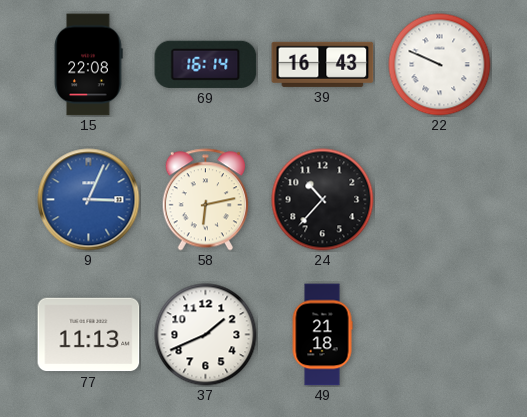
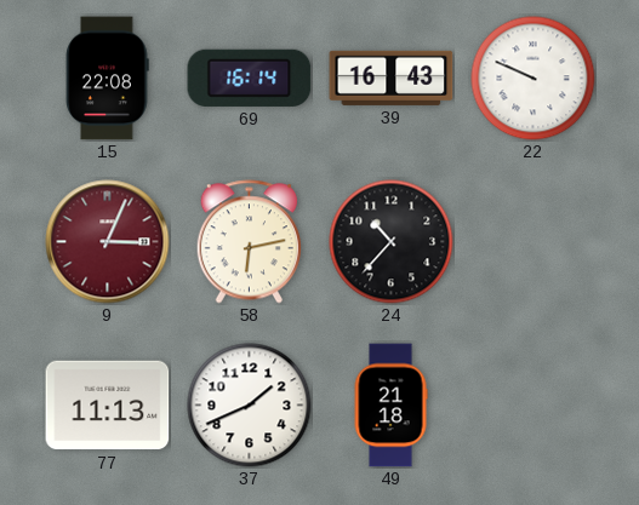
9 dial: blue -> burgundy (108, 242)
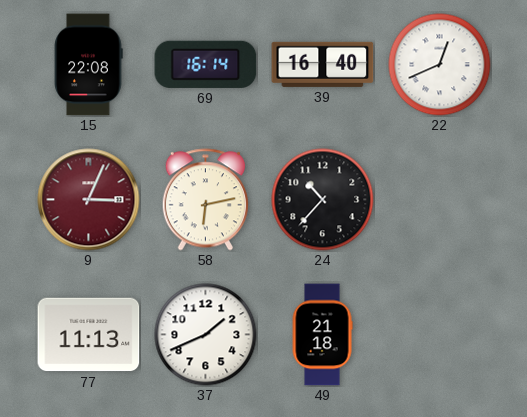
39: 16:43 -> 16:40 (323, 64)
22: 9:49 -> 12:41 (440, 65)
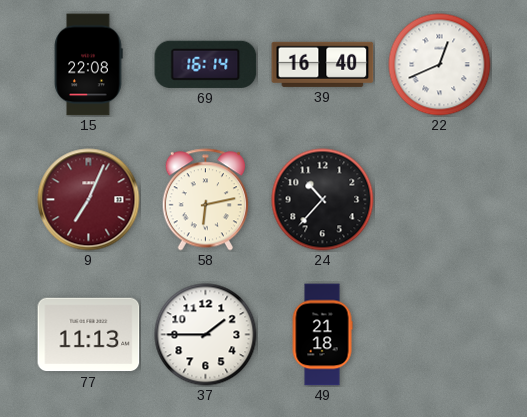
9: 3:04 -> 7:04 (89, 200)
37: 1:41 -> 1:45 (206, 335)
